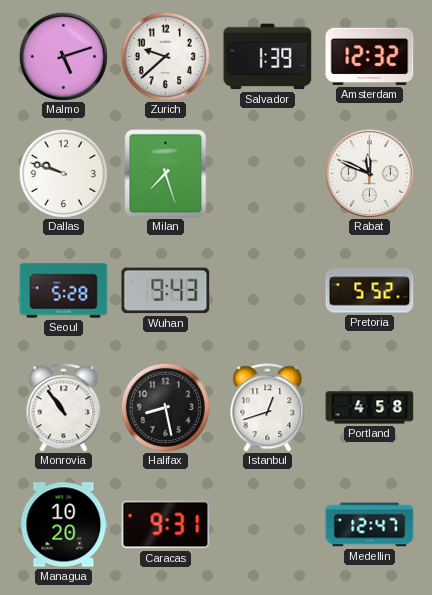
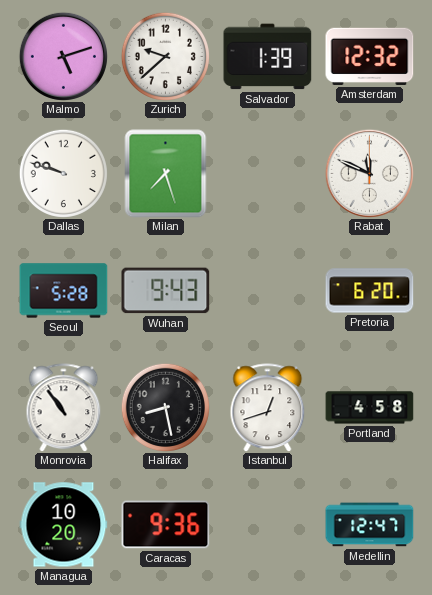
Pretoria: 5:52 -> 6:20 (370, 291)
Caracas: 9:31 -> 9:36 (166, 525)
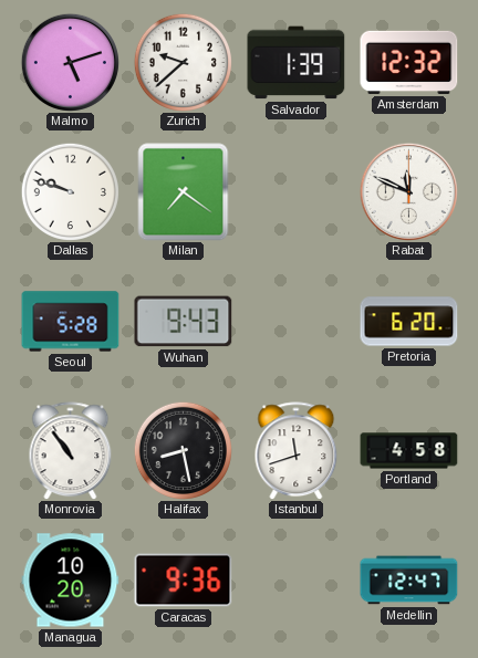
Milan: 7:27 -> 7:21 (184, 192)
Istanbul: 12:42 -> 11:42 (297, 451)
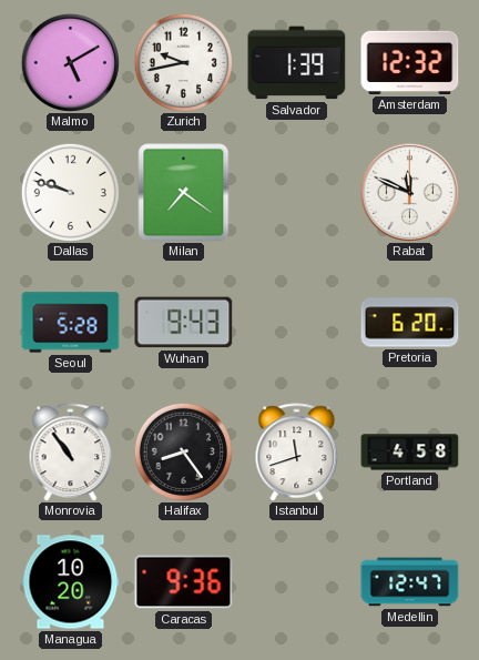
Malmo: 5:12 -> 5:10 (70, 62)
Zurich: 9:38 -> 9:43 (183, 62)
Halifax: 8:28 -> 8:24 (183, 451)
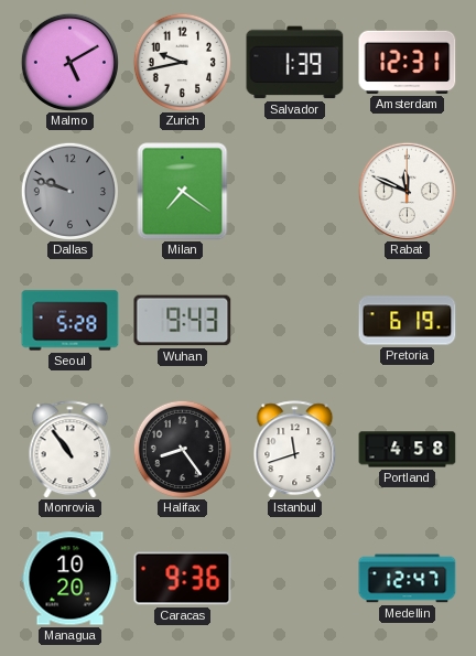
Amsterdam: 12:32 -> 12:31 (408, 62)
Dallas dial: white -> grey (69, 191)
Pretoria: 6:20 -> 6:19 (408, 321)
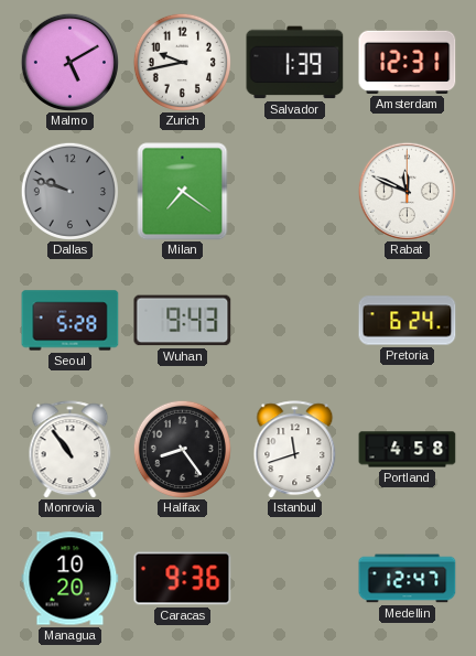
Pretoria: 6:19 -> 6:24 (408, 321)
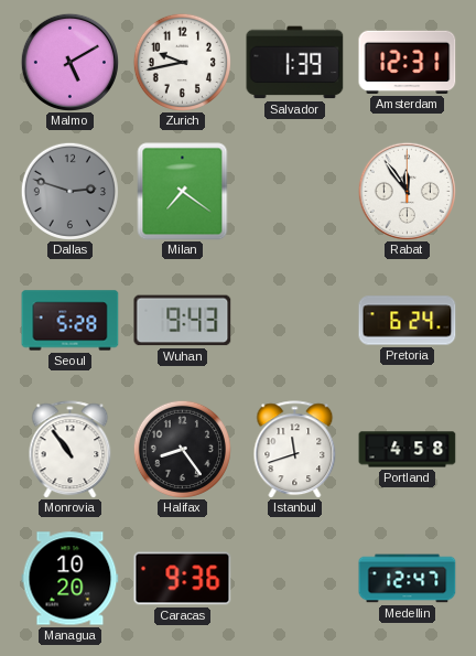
Dallas: 9:48 -> 2:48 (69, 191)
Rabat: 11:49 -> 11:54 (407, 191)
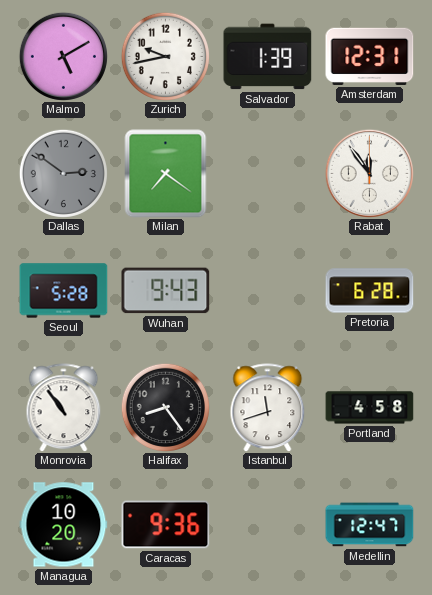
Dallas: 2:48 -> 2:51 (63, 173)
Pretoria: 6:24 -> 6:28 (370, 291)
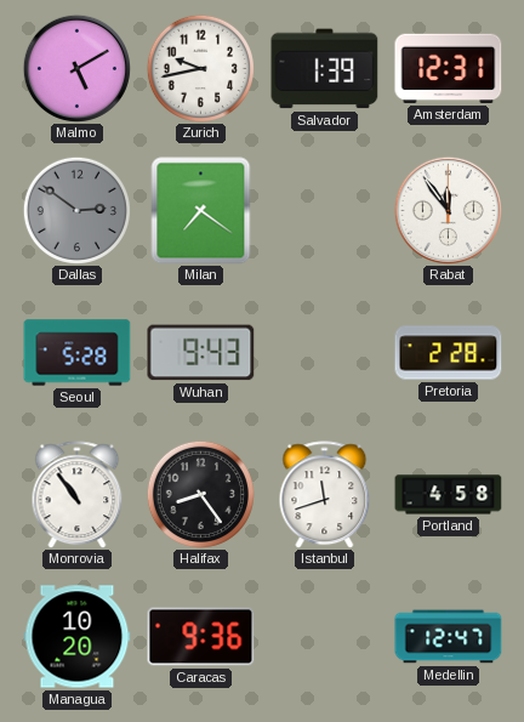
Pretoria: 6:28 -> 2:28 (449, 353)
